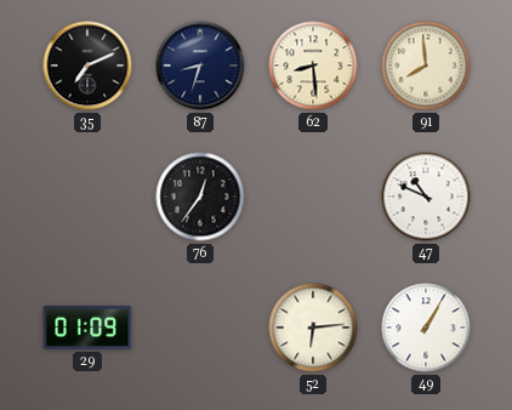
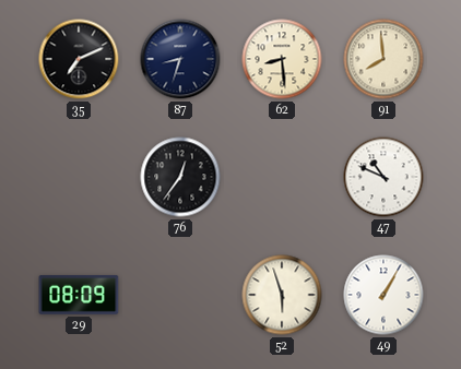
29: 01:09 -> 08:09 (79, 295)
52: 6:14 -> 5:57 (282, 295)
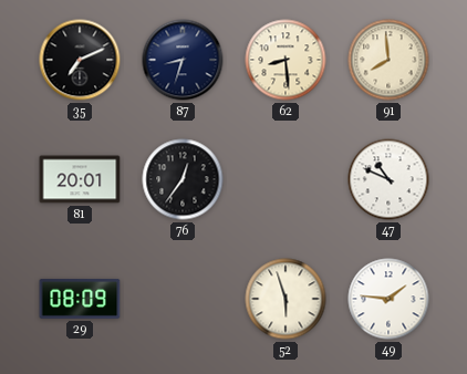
81: none -> 20:01 (80, 179)
49: 1:05 -> 1:46 (388, 299)
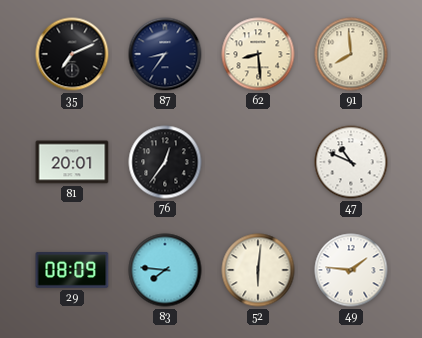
87: 8:33 -> 8:36 (165, 54)
83: none -> 7:46 (165, 270)
52: 5:57 -> 6:01 (258, 270)
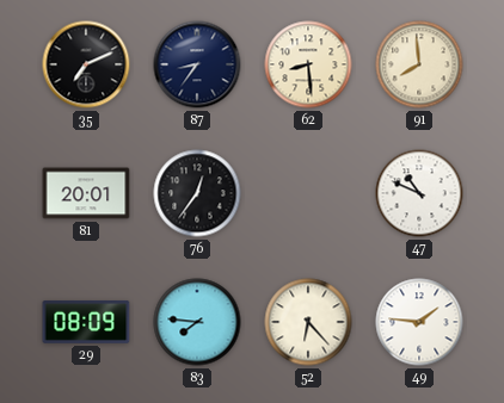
52: 6:01 -> 6:23 (308, 322)
